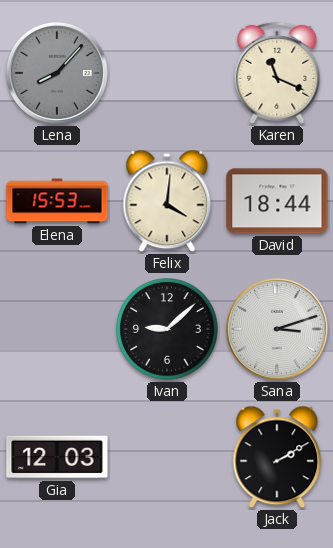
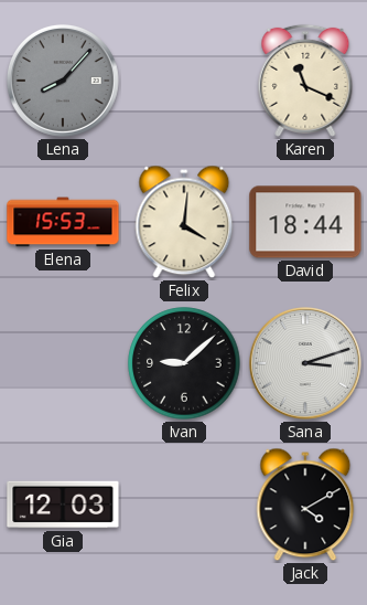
Jack: 2:10 -> 4:10 (305, 505)
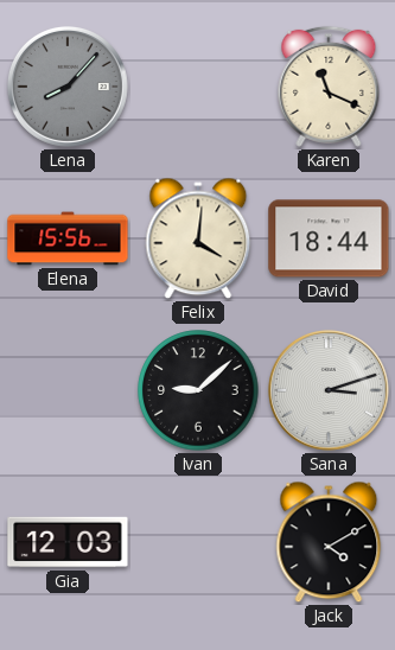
Elena: 15:53 -> 15:56 (68, 238)
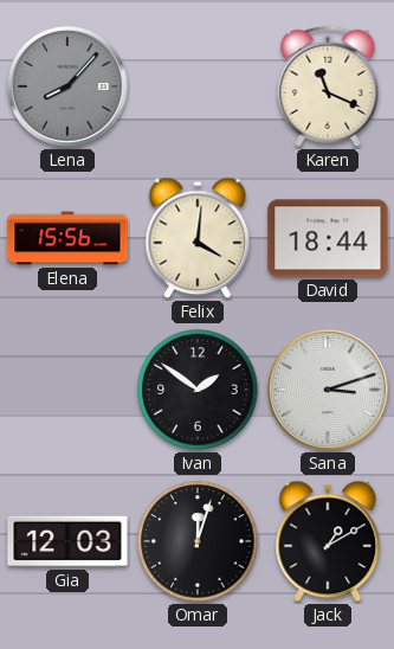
Ivan: 9:08 -> 1:51 (198, 390)
Omar: none -> 12:03 (198, 541)
Jack: 4:10 -> 1:10 (328, 541)
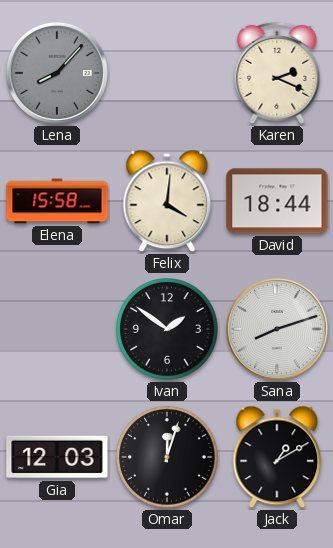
Karen: 11:19 -> 2:19 (277, 73)
Elena: 15:56 -> 15:58 (57, 201)
Sana: 3:12 -> 8:12 (277, 329)
